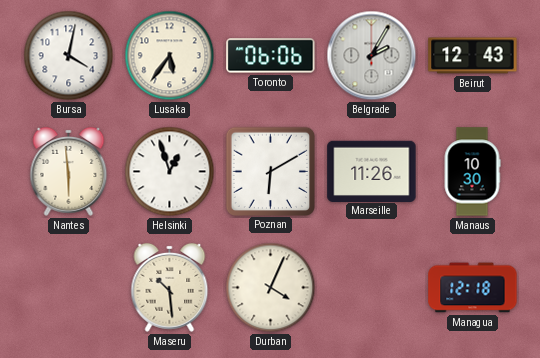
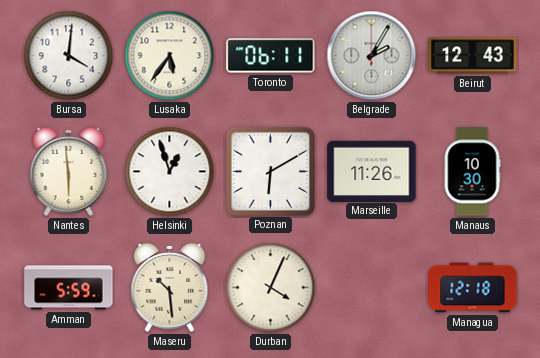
Bursa: 4:02 -> 4:01 (69, 56)
Toronto: 06:06 -> 06:11 (271, 56)
Amman: none -> 5:59 (69, 288)
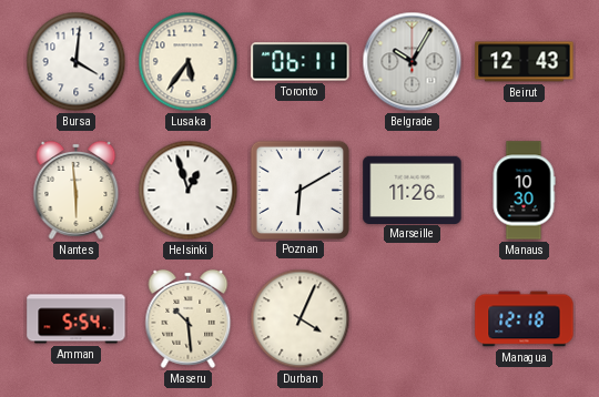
Belgrade: 2:05 -> 10:05 (413, 62)
Amman: 5:59 -> 5:54 (77, 319)
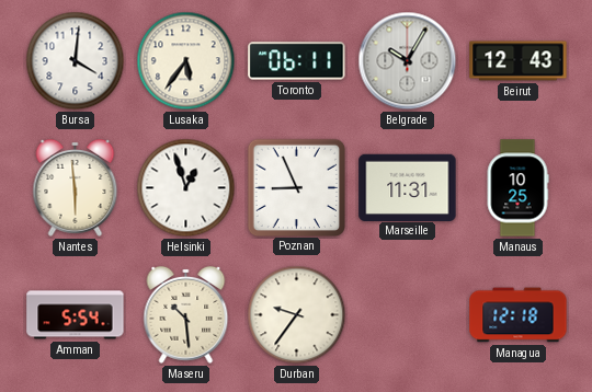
Poznan: 6:10 -> 8:56 (296, 187)
Marseille: 11:26 -> 11:31 (408, 187)
Manaus: 10:30 -> 10:25 (517, 188)
Durban: 4:04 -> 9:36 (297, 315)
